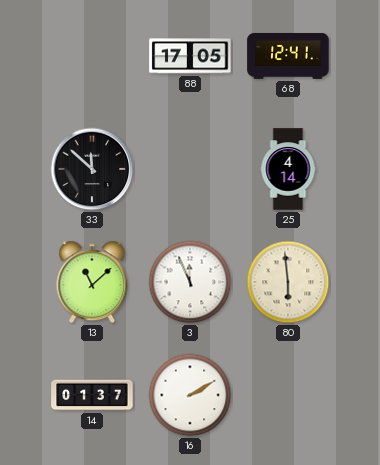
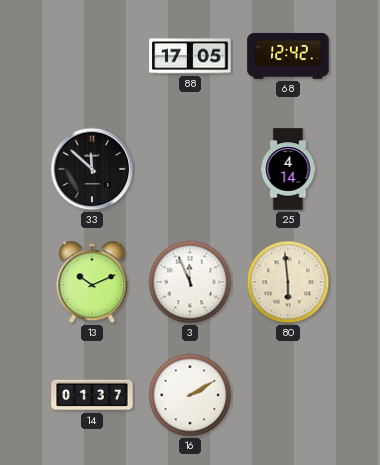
68: 12:41 -> 12:42 (288, 56)
13: 11:08 -> 10:11 (92, 282)
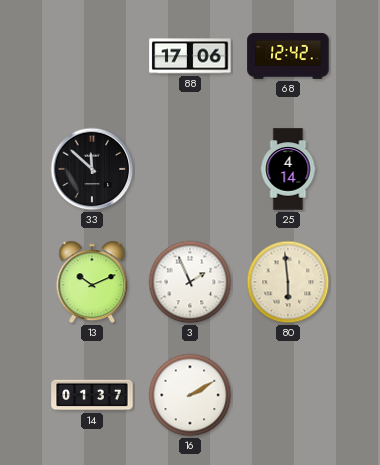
88: 17:05 -> 17:06 (190, 56)
3: 11:56 -> 1:56 (190, 282)
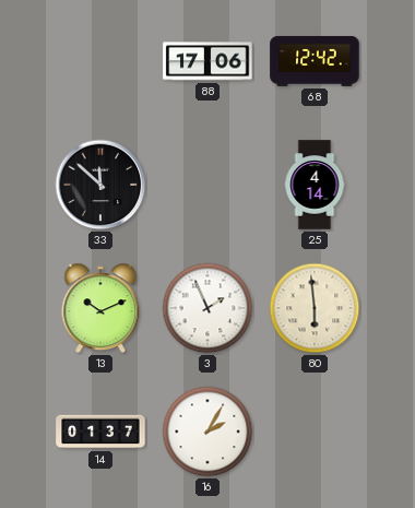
16: 2:10 -> 2:05 (207, 432)
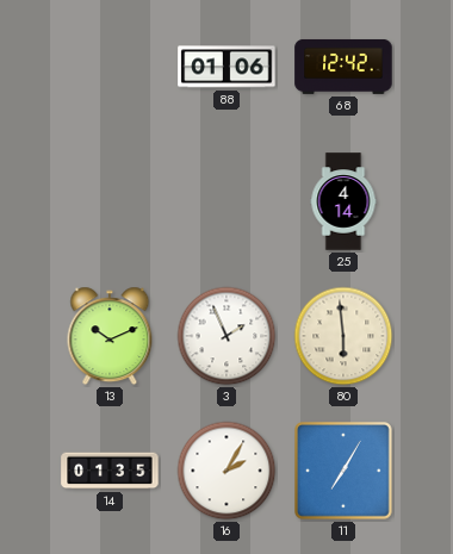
88: 17:06 -> 01:06 (226, 67)
33: 11:52 -> none (100, 185)
14: 01:37 -> 01:35 (110, 471)
11: none -> 7:05 (345, 472)
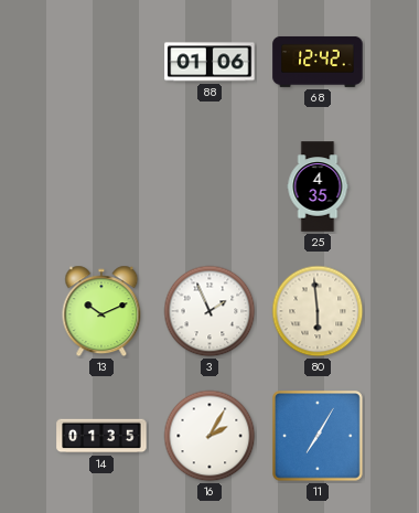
25: 4:14 -> 4:35 (318, 186)
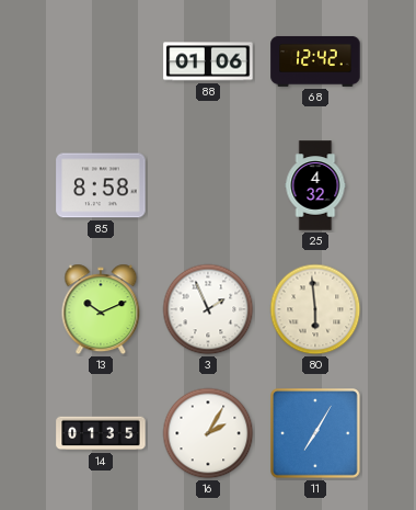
85: none -> 8:58 (101, 185)
25: 4:35 -> 4:32 (315, 185)
